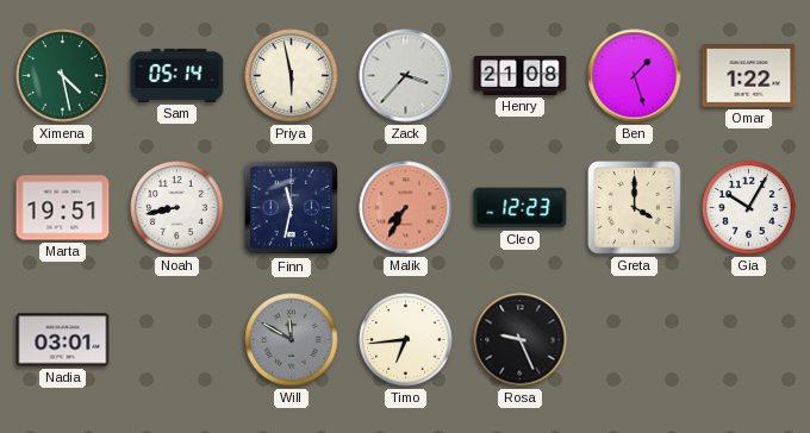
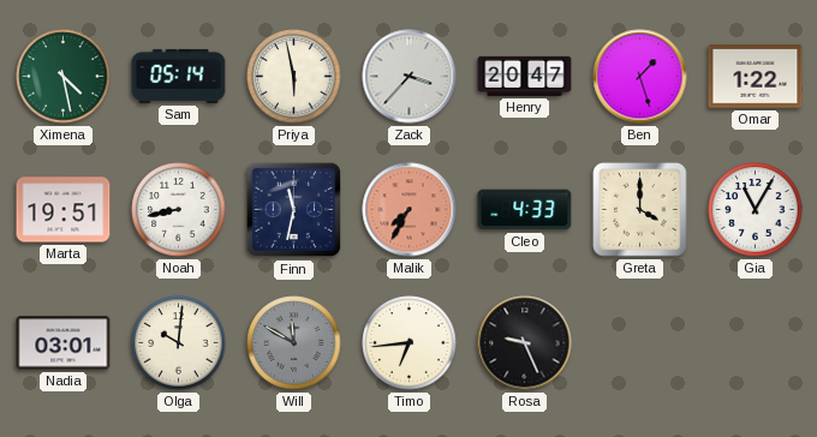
Henry: 21:08 -> 20:47 (525, 76)
Cleo: 12:23 -> 4:33 (525, 210)
Gia: 10:05 -> 11:05 (756, 210)
Olga: none -> 10:01 (179, 343)
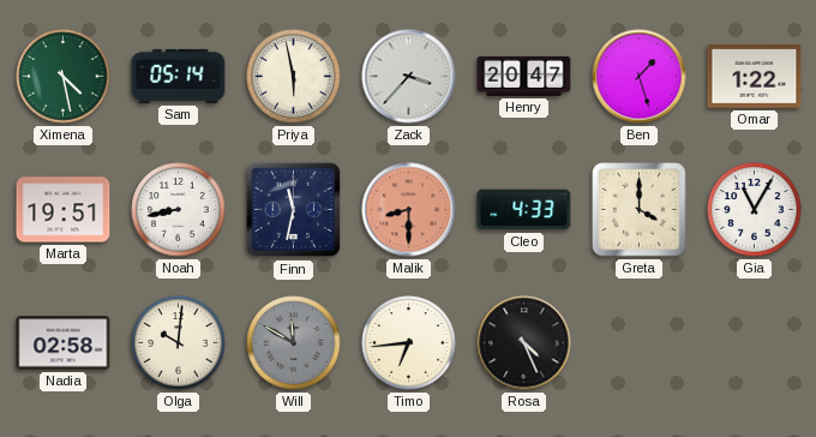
Malik: 7:35 -> 8:30 (409, 210)
Nadia: 03:01 -> 02:58 (64, 343)
Rosa: 9:26 -> 4:26 (524, 343)
